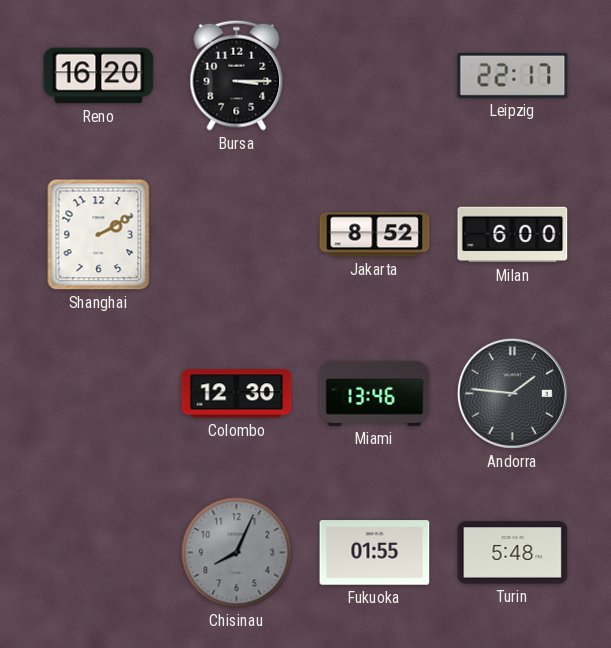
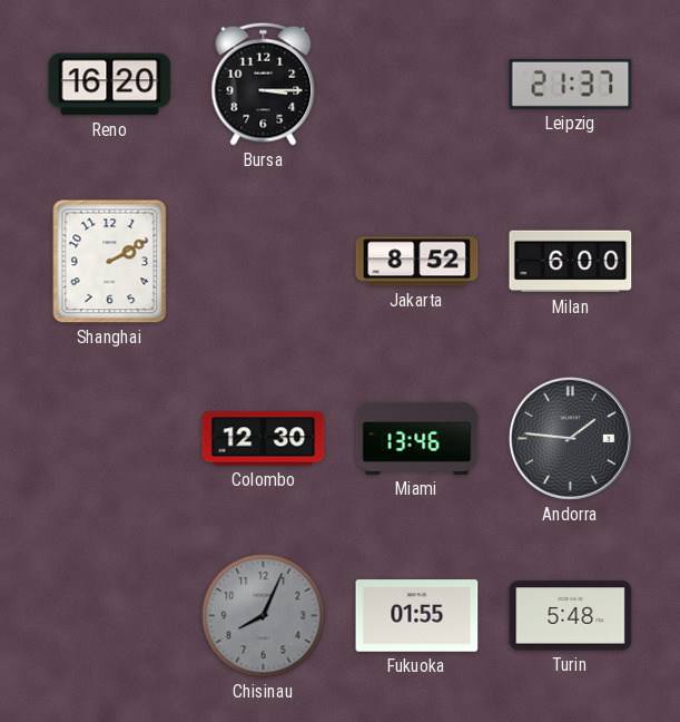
Leipzig: 22:17 -> 21:37 (571, 84)
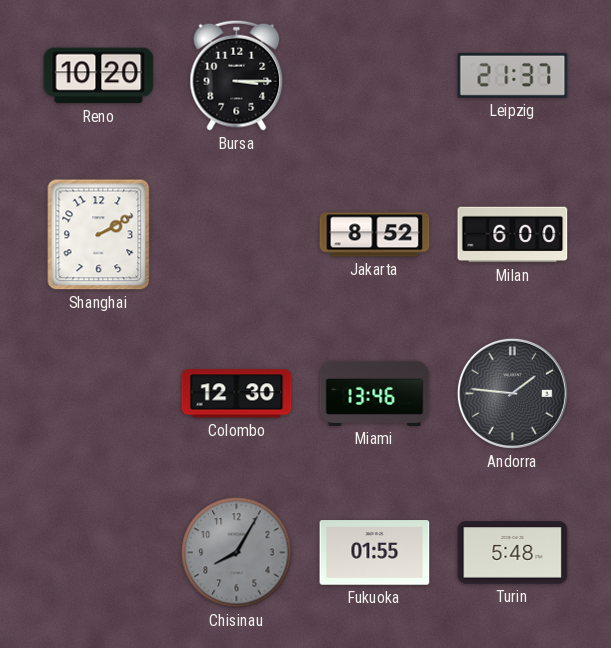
Reno: 16:20 -> 10:20 (99, 76)
Chisinau: 8:04 -> 8:05 (237, 553)
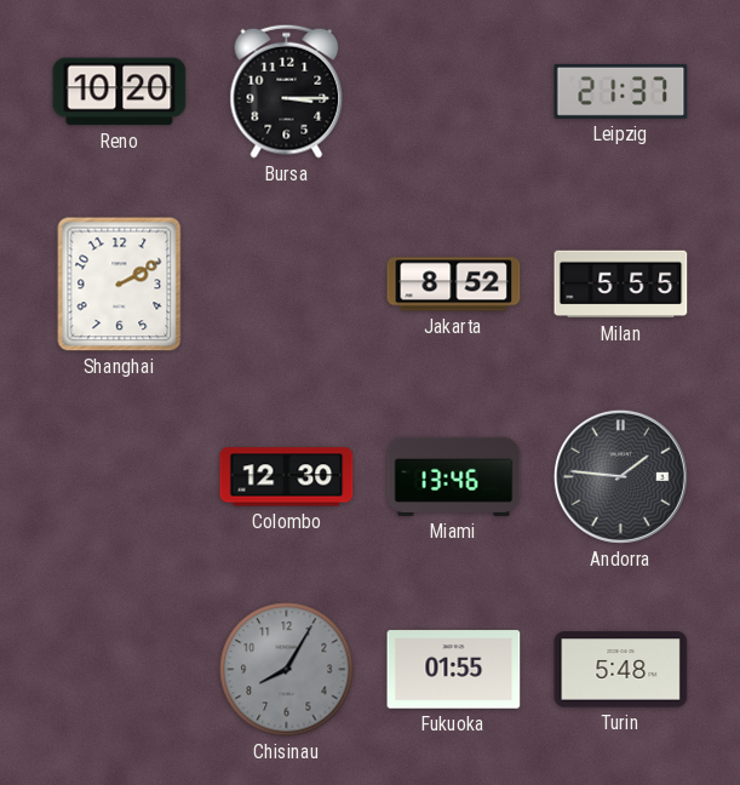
Milan: 6:00 -> 5:55 (621, 285)
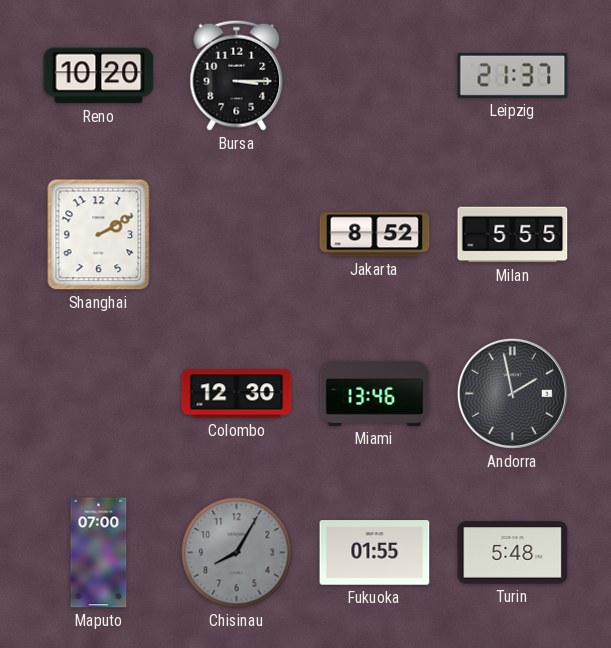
Andorra: 1:46 -> 1:58 (512, 393)
Maputo: none -> 07:00 (99, 553)
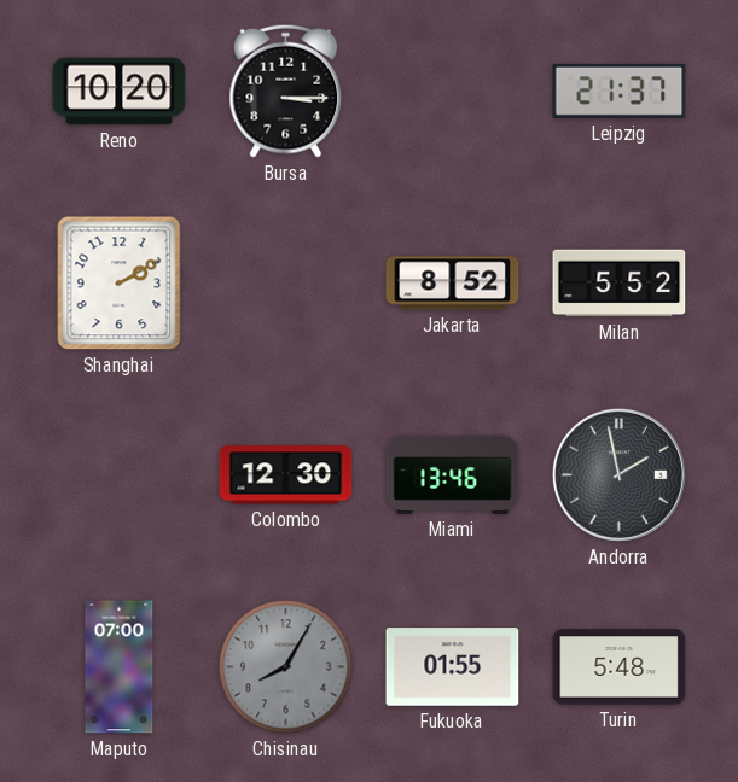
Milan: 5:55 -> 5:52 (620, 284)
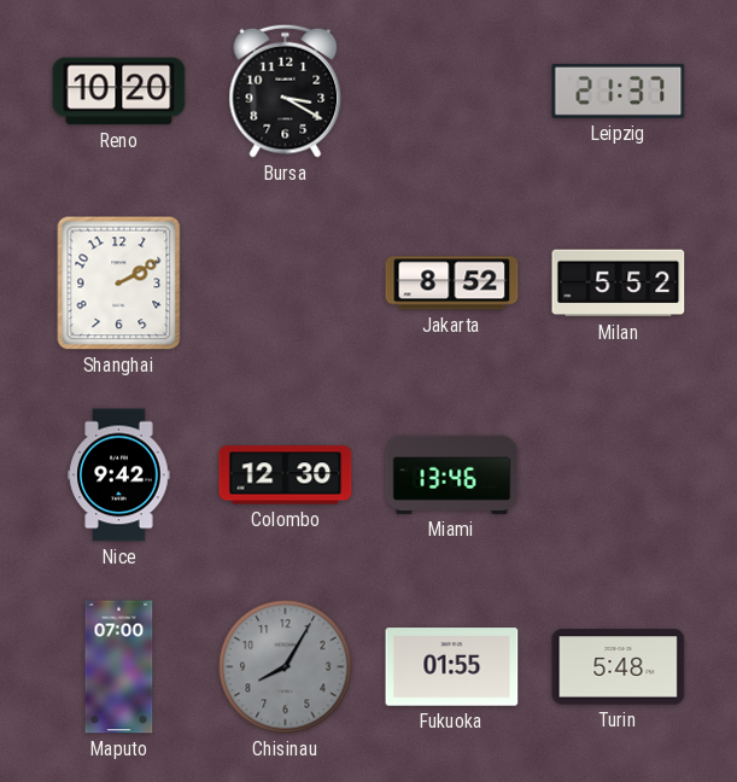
Bursa: 3:15 -> 3:20 (286, 91)
Nice: none -> 9:42 (119, 475)
Andorra: 1:58 -> none (618, 474)
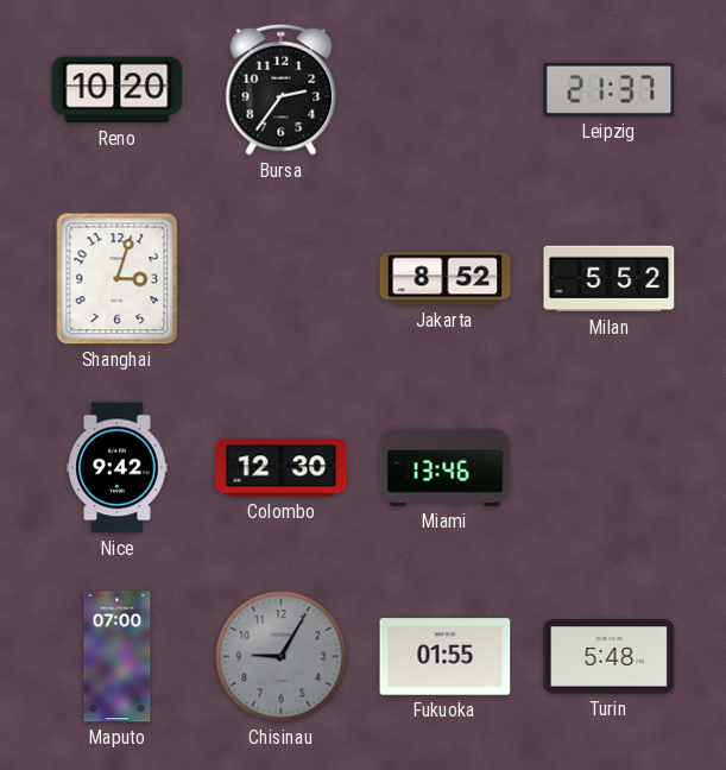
Bursa: 3:20 -> 2:36 (282, 89)
Shanghai: 2:10 -> 3:03 (118, 279)
Chisinau: 8:05 -> 9:05 (282, 657)
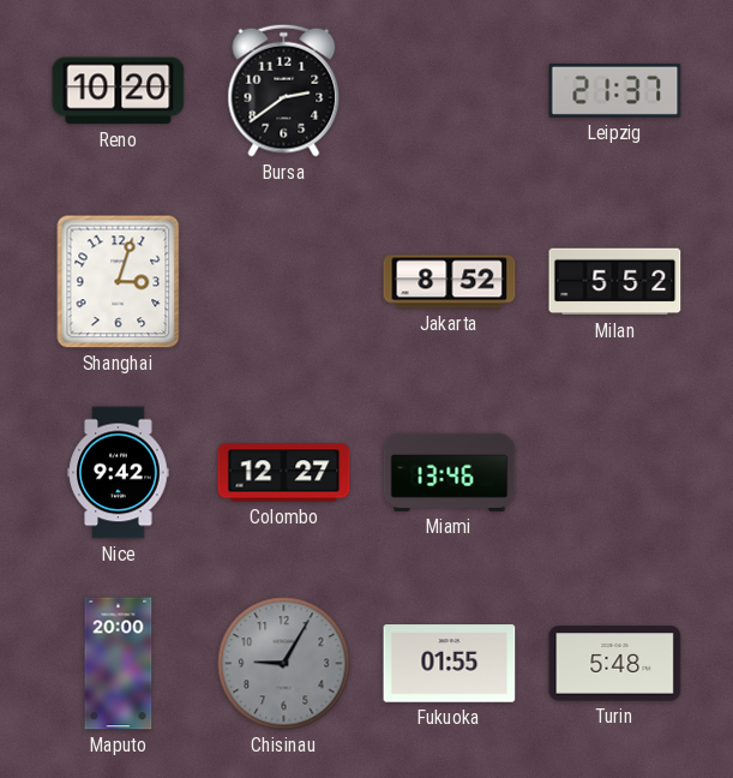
Bursa: 2:36 -> 2:39 (284, 90)
Colombo: 12:30 -> 12:27 (284, 473)
Maputo: 07:00 -> 20:00 (119, 664)
